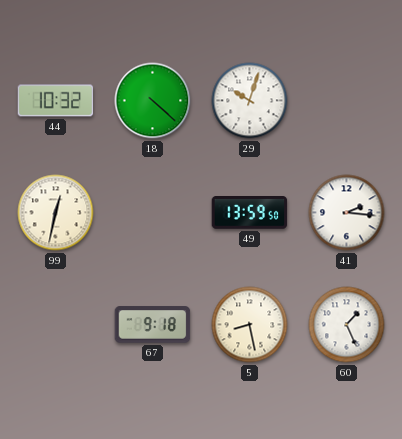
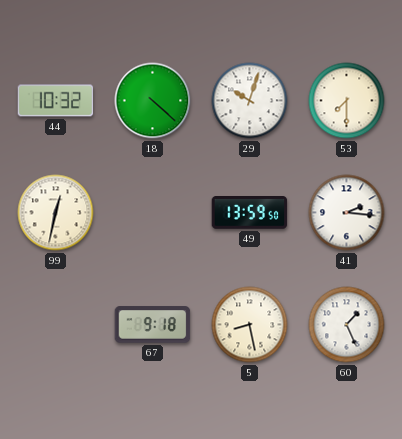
53: none -> 7:30 (347, 101)
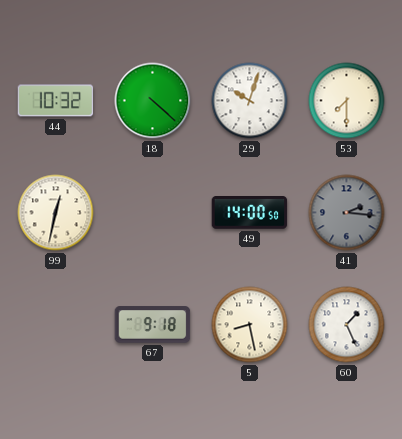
49: 13:59 -> 14:00 (250, 213)
41 dial: white -> grey (347, 213)
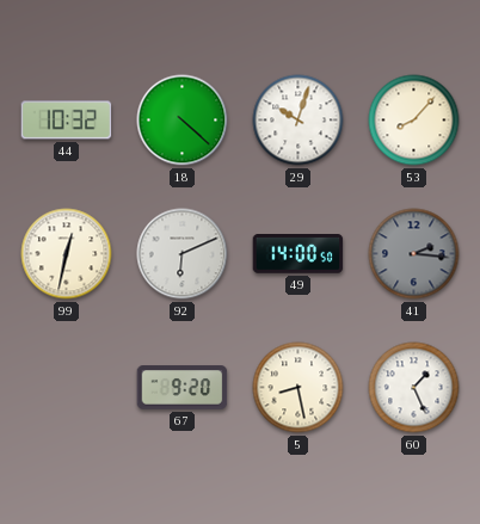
53: 7:30 -> 8:07 (414, 121)
92: none -> 6:11 (183, 254)
67: 9:18 -> 9:20 (183, 388)
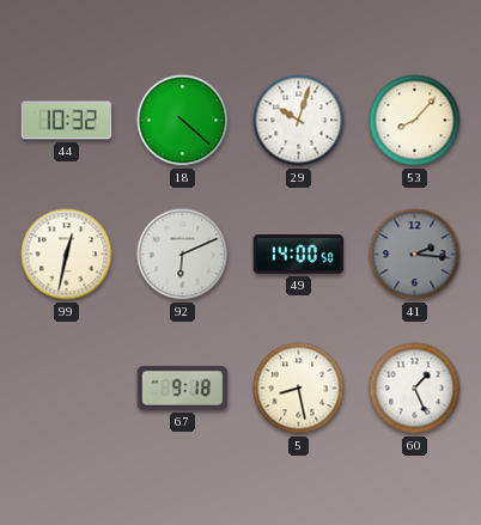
67: 9:20 -> 9:18 (183, 389)
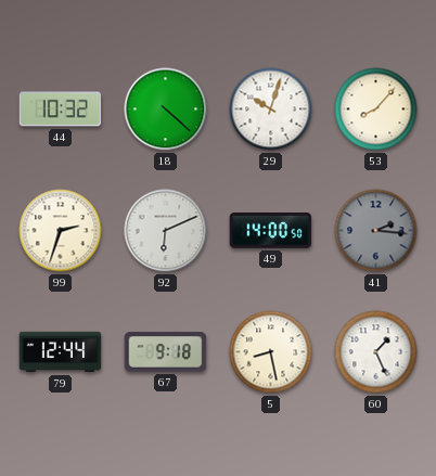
99: 12:32 -> 2:33 (61, 231)
79: none -> 12:44 (61, 352)
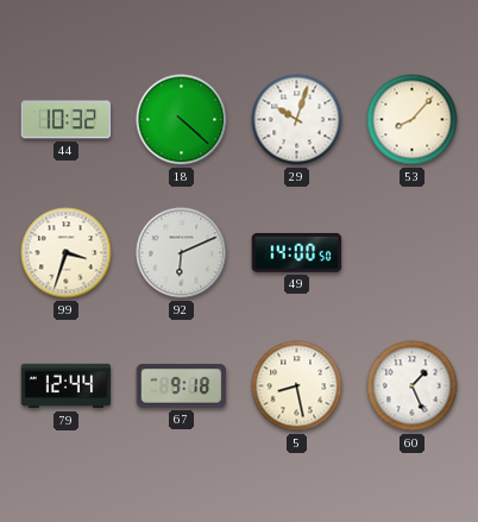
99: 2:33 -> 3:33 (67, 253)
41: 2:16 -> none (376, 231)
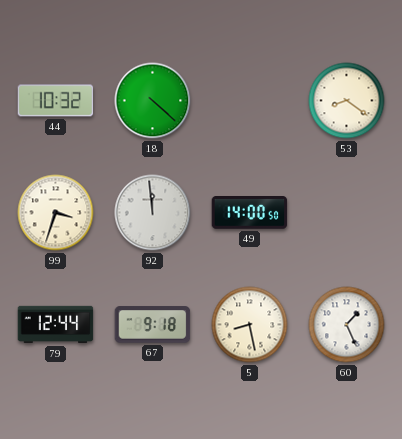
29: 10:03 -> none (297, 120)
53: 8:07 -> 8:21 (347, 101)
92: 6:11 -> 11:59 (153, 213)
